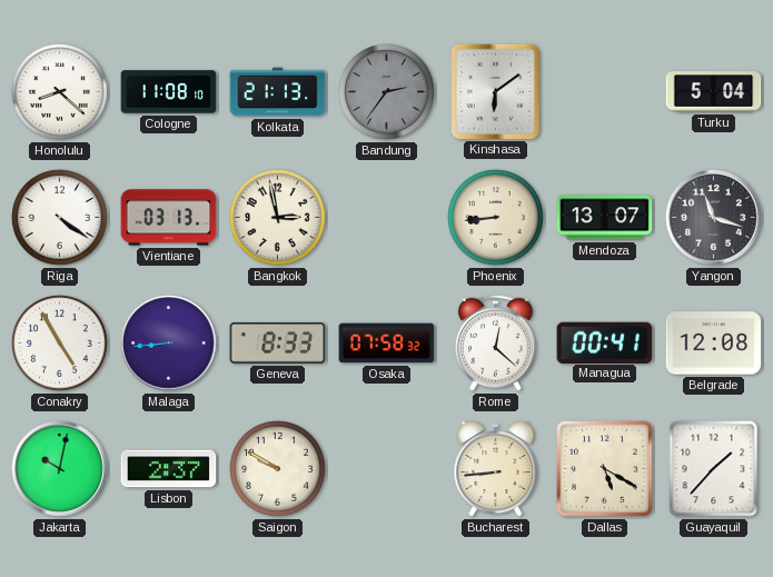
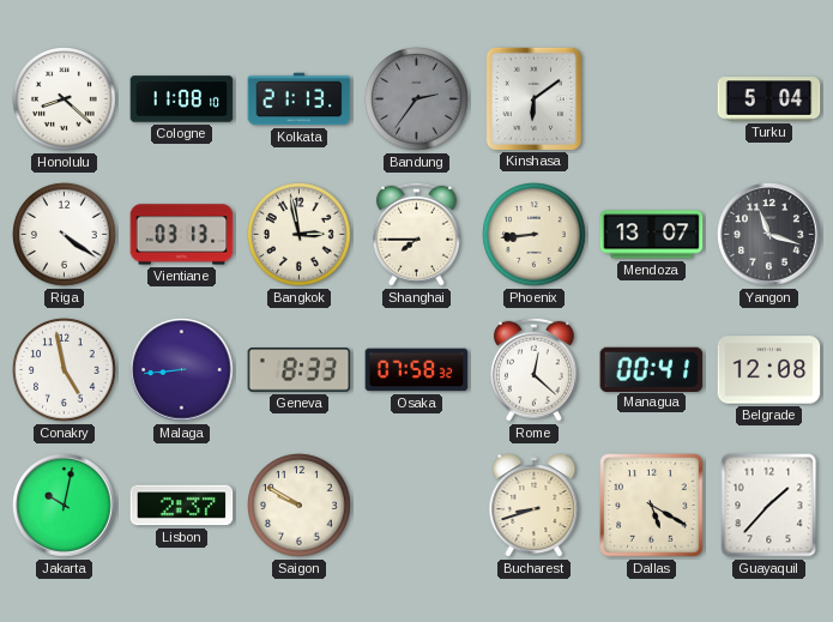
Shanghai: none -> 7:45 (416, 234)
Conakry: 4:55 -> 4:58 (65, 370)
Bucharest: 8:44 -> 8:42 (535, 506)
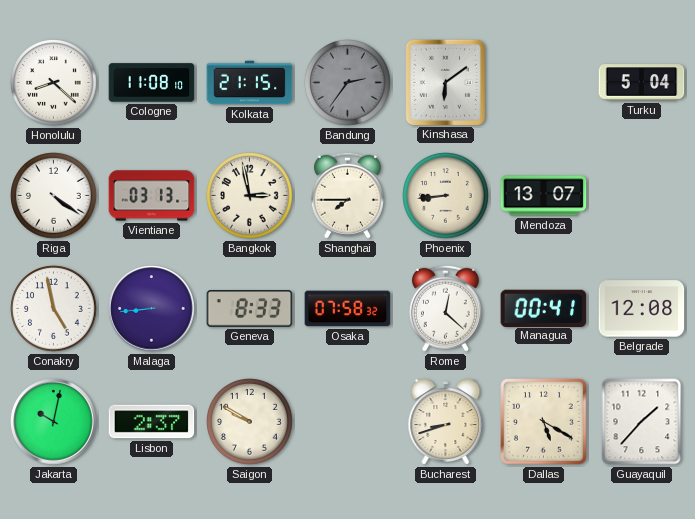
Kolkata: 21:13 -> 21:15 (250, 83)
Yangon: 11:18 -> none (769, 235)
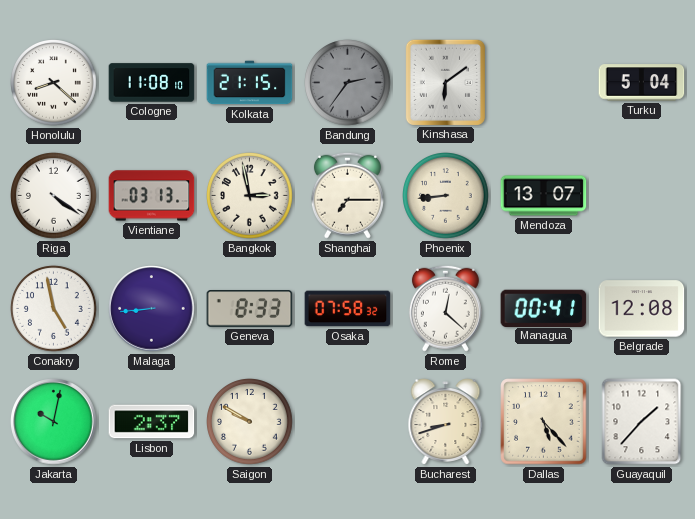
Shanghai: 7:45 -> 7:15 (347, 195)
Dallas: 5:20 -> 5:23 (544, 422)
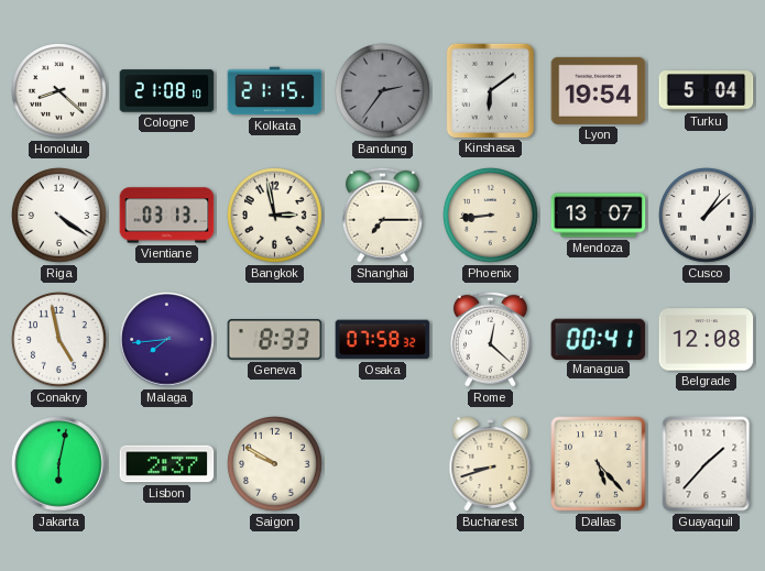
Cologne: 11:08 -> 21:08 (167, 91)
Lyon: none -> 19:54 (599, 90)
Cusco: none -> 1:08 (707, 216)
Malaga: 8:44 -> 7:44 (167, 340)
Jakarta: 10:02 -> 6:02 (59, 464)
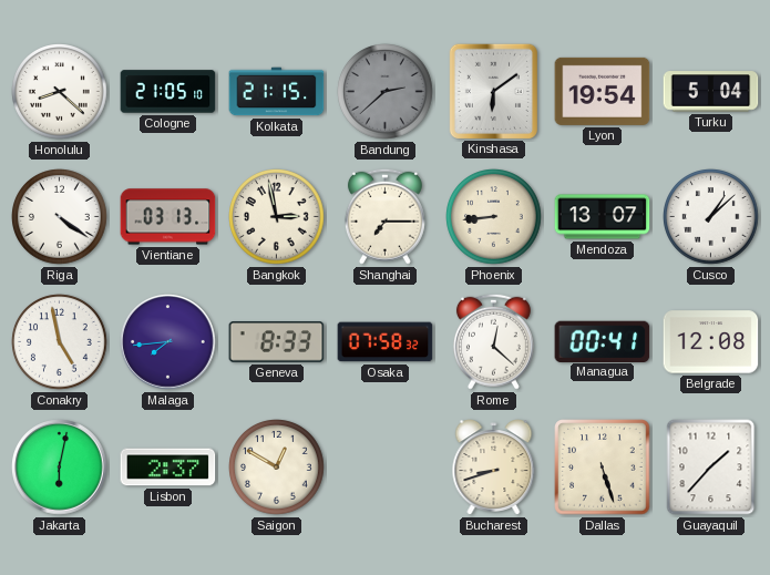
Cologne: 21:08 -> 21:05 (168, 92)
Bandung: 2:36 -> 2:38 (386, 92)
Saigon: 9:50 -> 12:50 (277, 468)
Dallas: 5:23 -> 5:27 (603, 468)
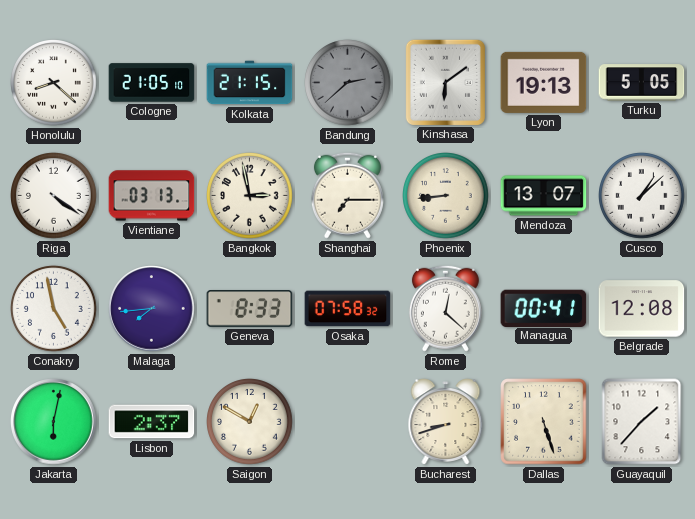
Lyon: 19:54 -> 19:13 (544, 82)
Turku: 5:04 -> 5:05 (642, 83)
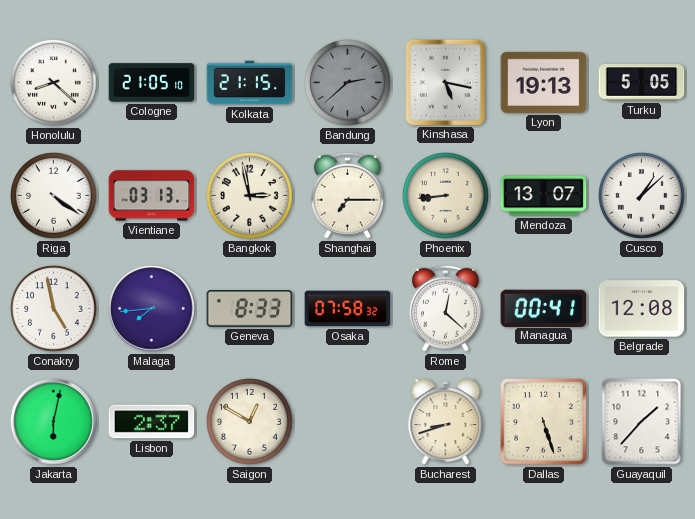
Kinshasa: 6:09 -> 5:17 (445, 82)
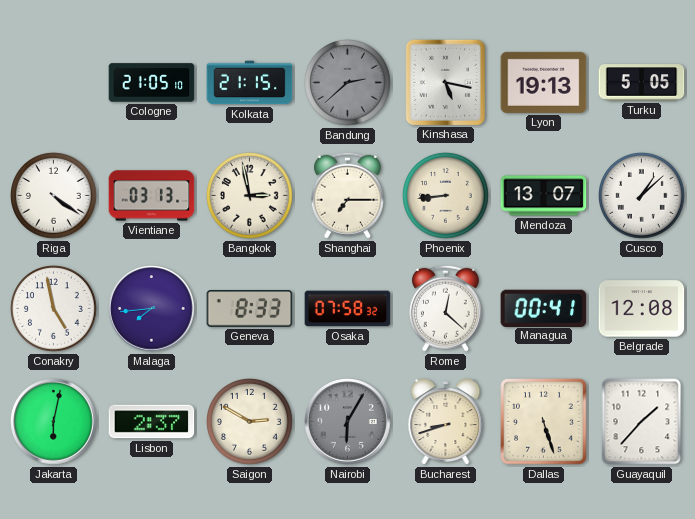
Honolulu: 8:22 -> none (54, 83)
Saigon: 12:50 -> 2:50 (250, 422)
Nairobi: none -> 6:05 (348, 422)
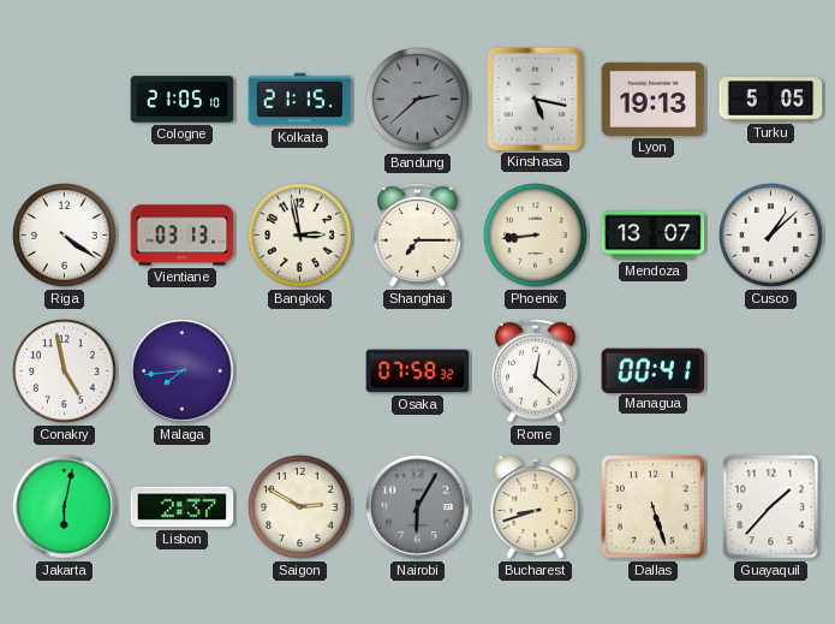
Geneva: 8:33 -> none (250, 309)
Belgrade: 12:08 -> none (642, 309)
